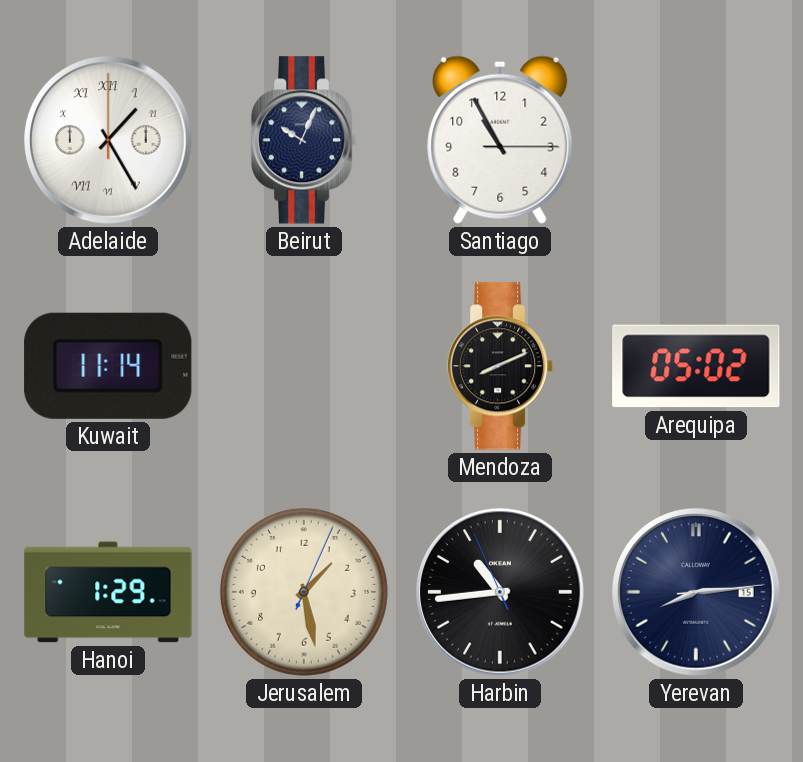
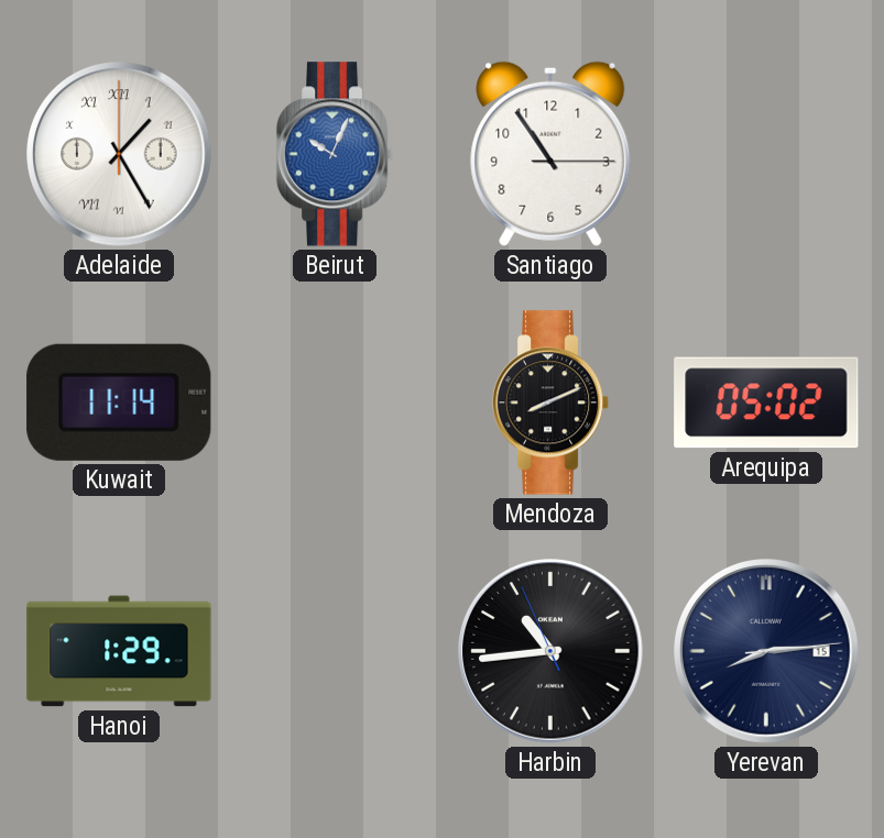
Beirut dial: navy -> blue (335, 154)
Santiago: 10:55 -> 10:54 (550, 154)
Jerusalem: 1:28 -> none (304, 592)
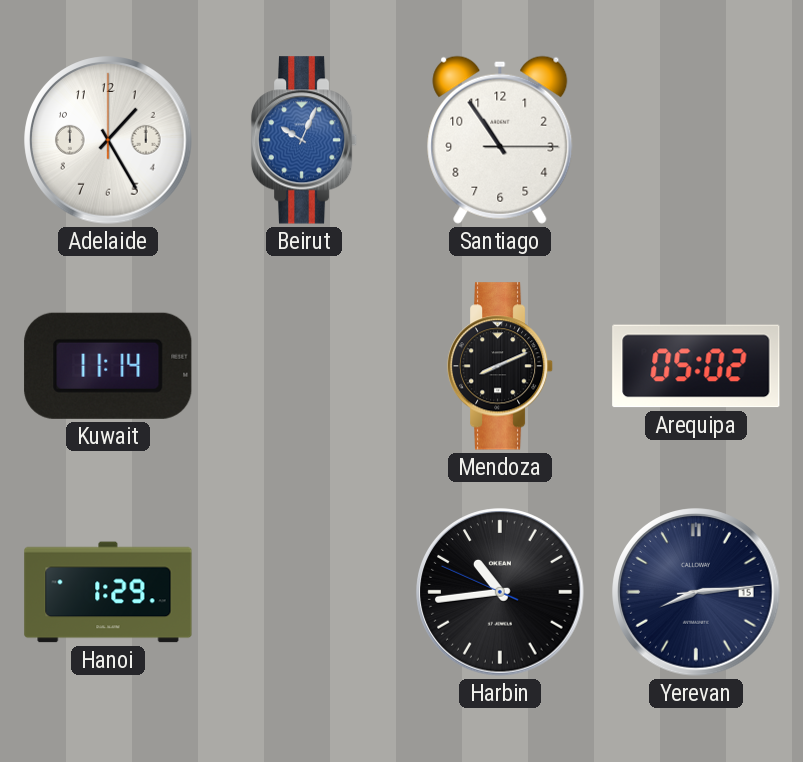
Adelaide numerals: Roman -> Arabic (108, 140)
Harbin: 10:43:56 -> 10:43:49 (500, 592)
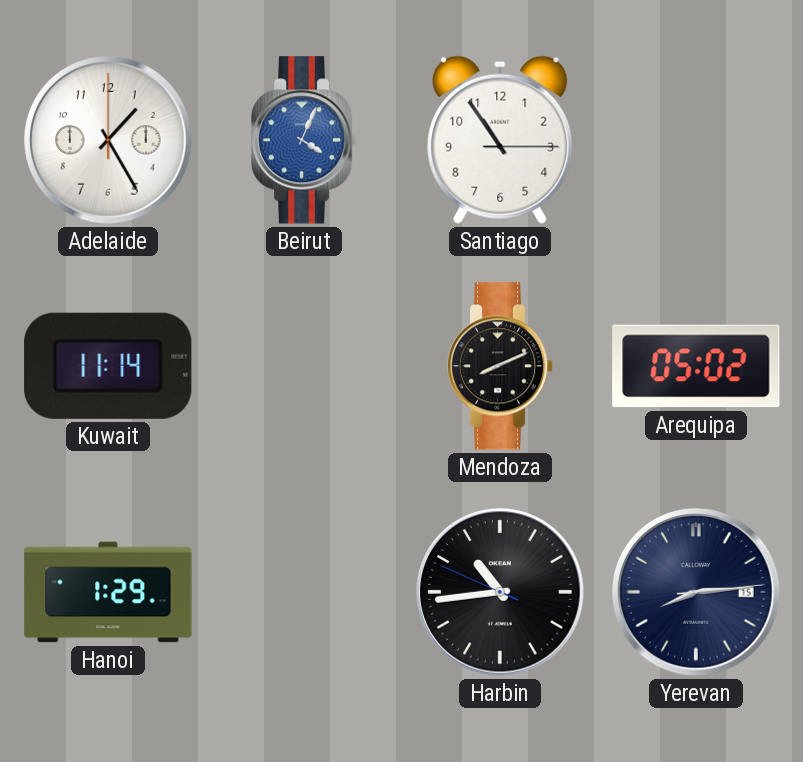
Beirut: 10:04 -> 4:04 (304, 140)
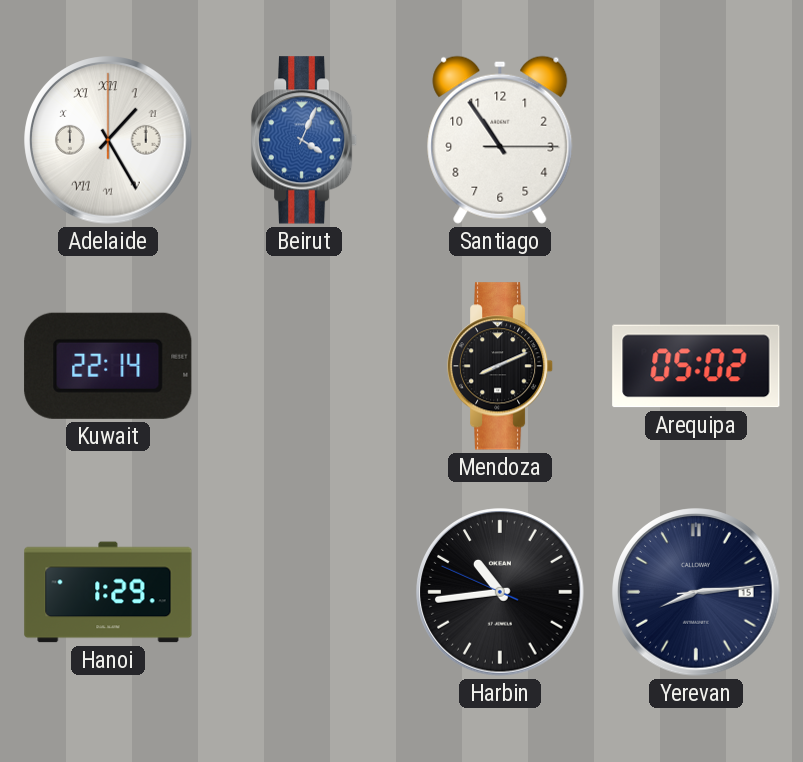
Adelaide numerals: Arabic -> Roman (108, 140)
Kuwait: 11:14 -> 22:14 (108, 366)
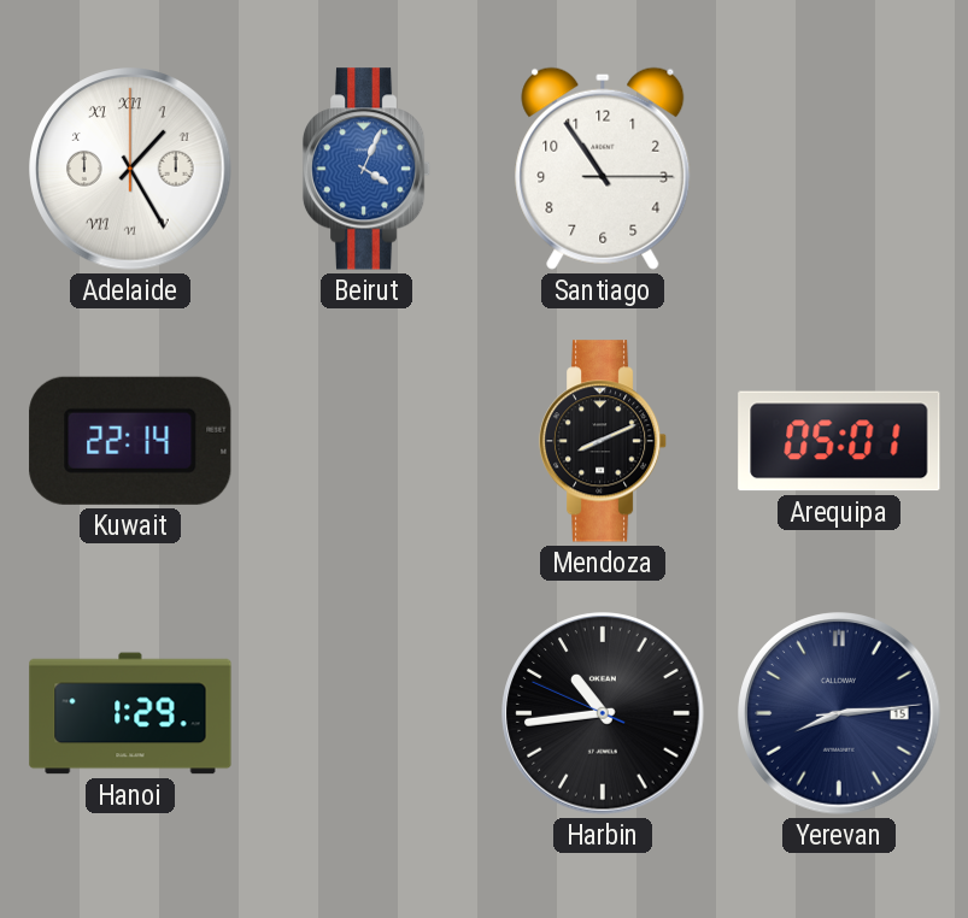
Arequipa: 05:02 -> 05:01 (839, 441)
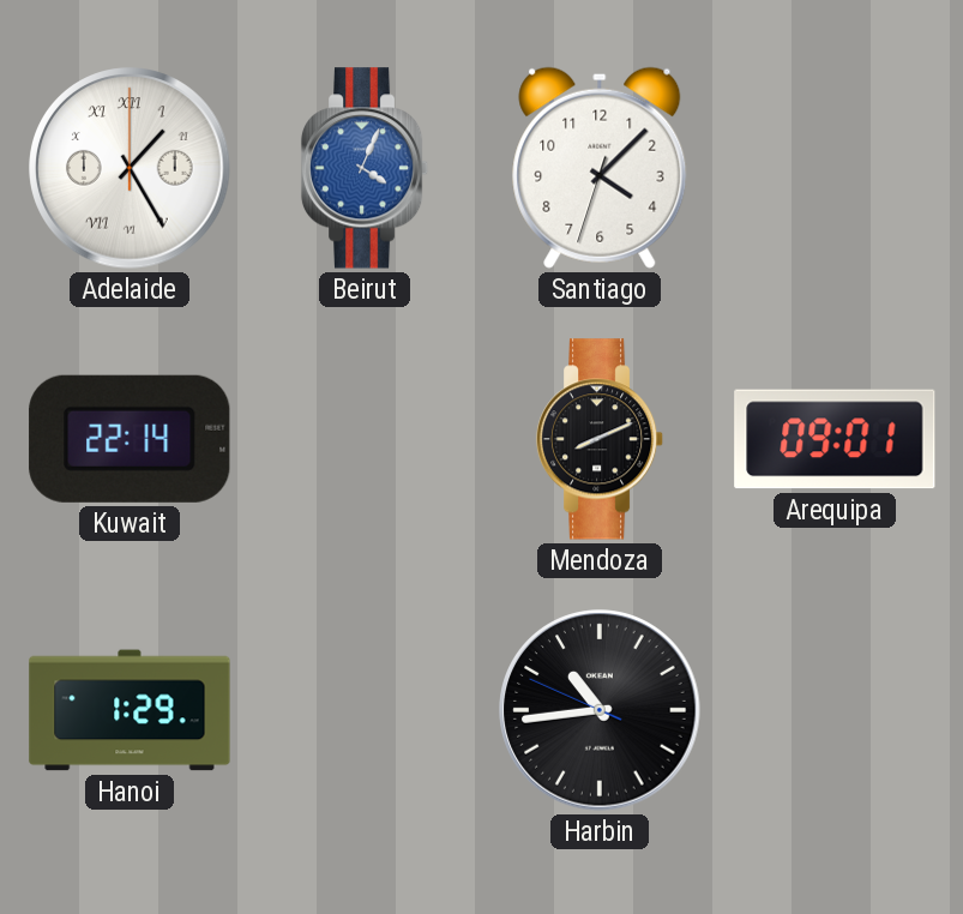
Santiago: 10:54 -> 4:07 (600, 168)
Arequipa: 05:01 -> 09:01 (835, 439)
Yerevan: 8:14 -> none (839, 713)
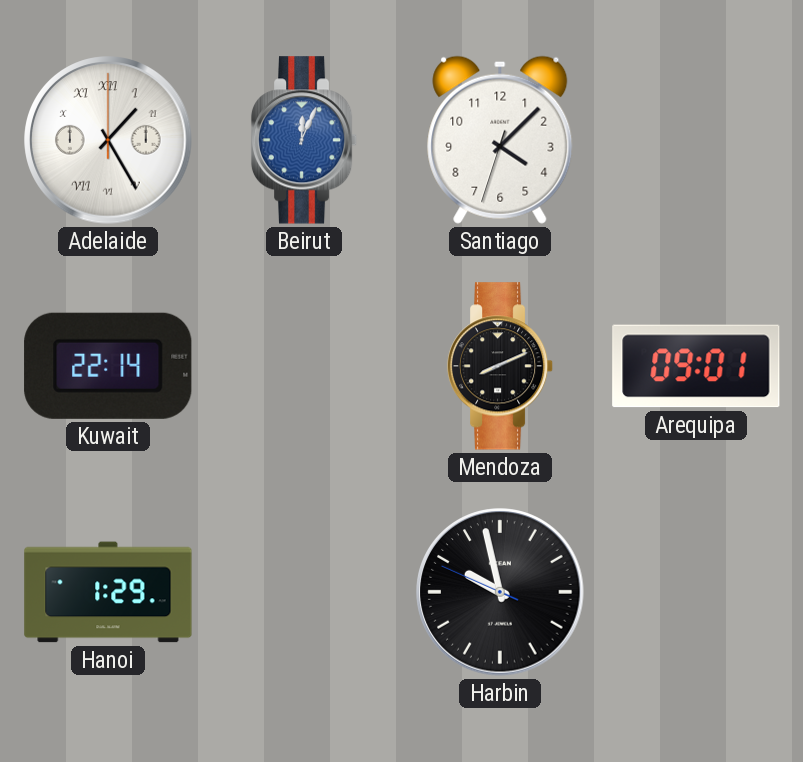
Beirut: 4:04 -> 12:04 (304, 140)
Harbin: 10:43 -> 9:57 (500, 592)
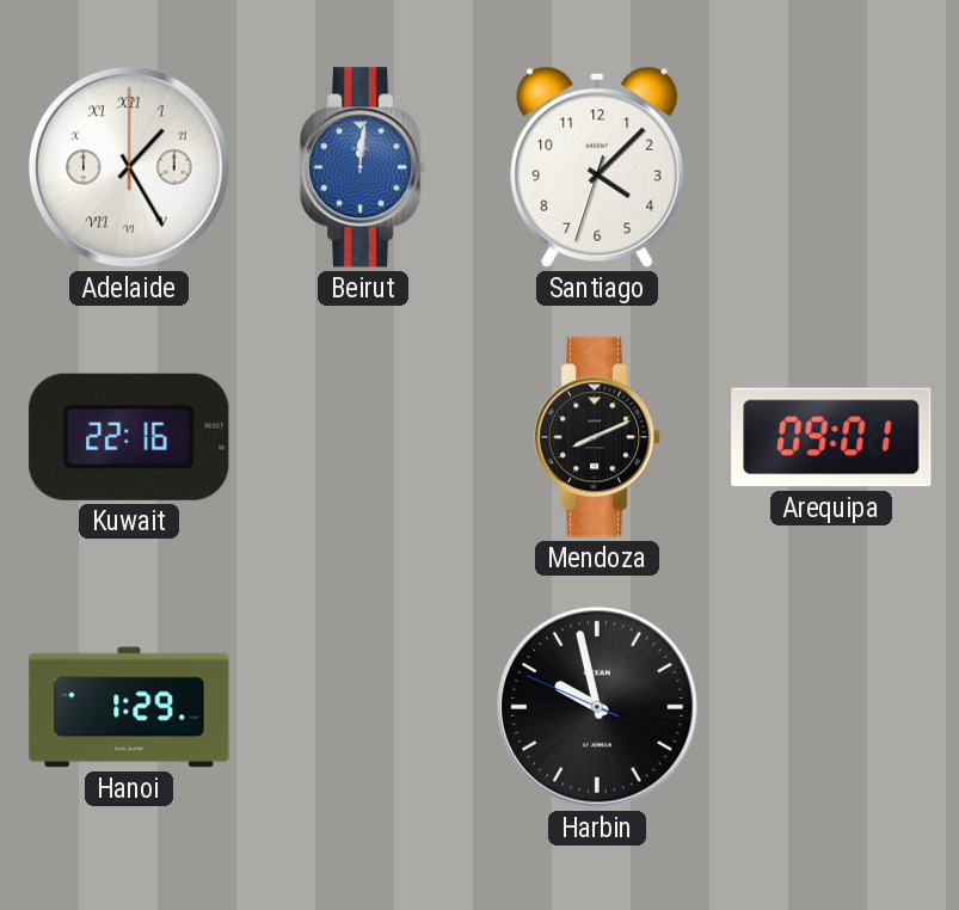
Beirut: 12:04 -> 12:01 (363, 167)
Kuwait: 22:14 -> 22:16 (129, 437)
